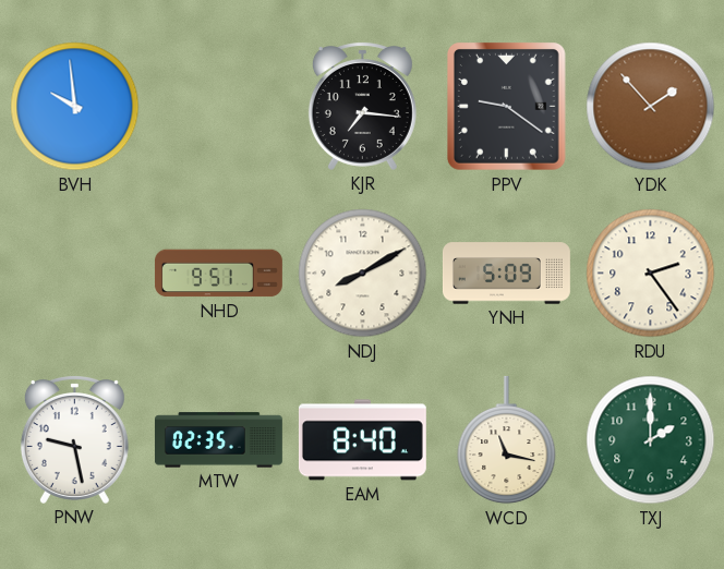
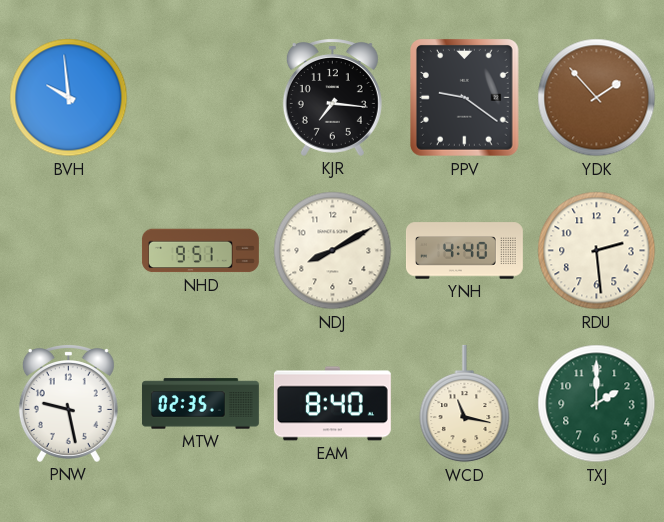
YNH: 5:09 -> 4:40 (464, 251)
RDU: 2:24 -> 2:29 (597, 251)
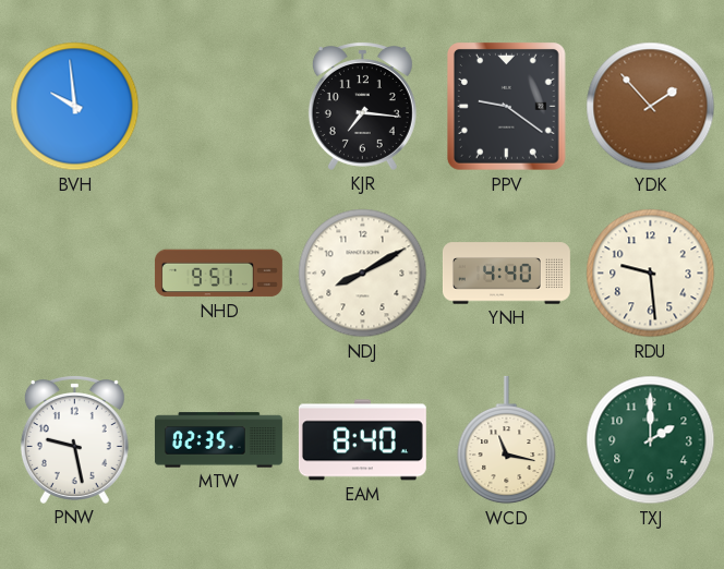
RDU: 2:29 -> 9:29 (651, 274)
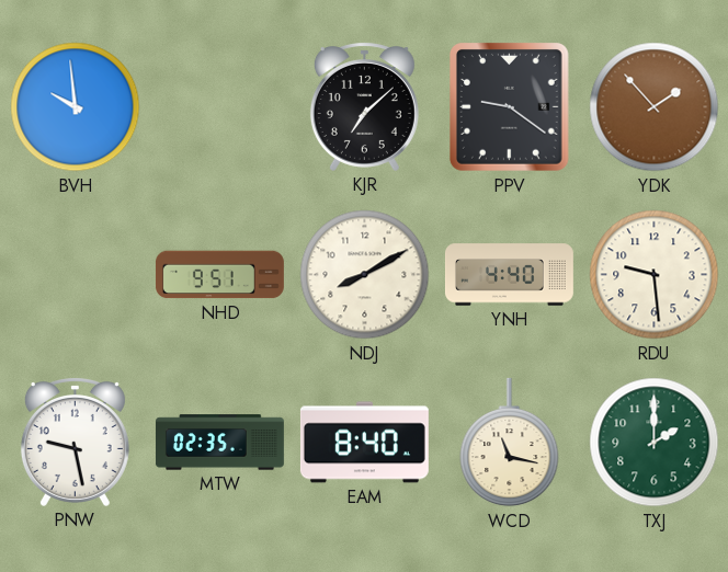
KJR: 7:16 -> 7:08 (364, 107)
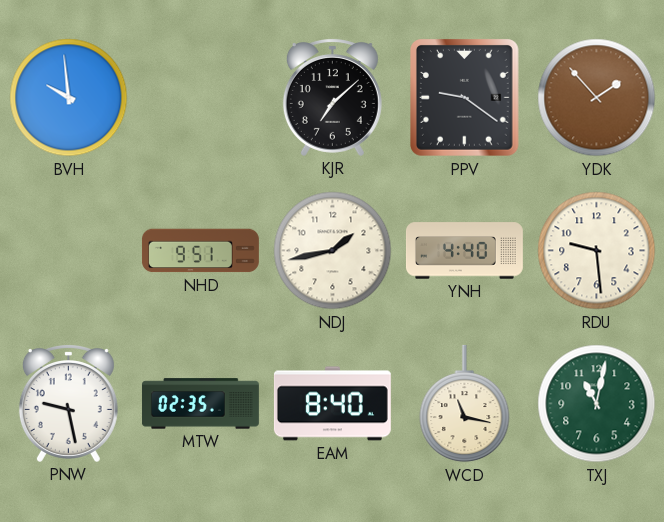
NDJ: 8:10 -> 1:43 (333, 251)
TXJ: 2:00 -> 11:02 (597, 404)
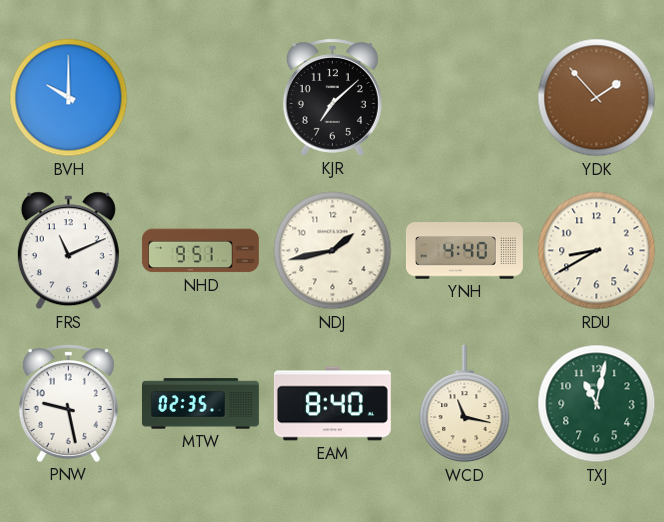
BVH: 9:59 -> 10:00 (69, 98)
PPV: 9:21 -> none (465, 98)
FRS: none -> 11:11 (68, 251)
RDU: 9:29 -> 8:40 (597, 251)
